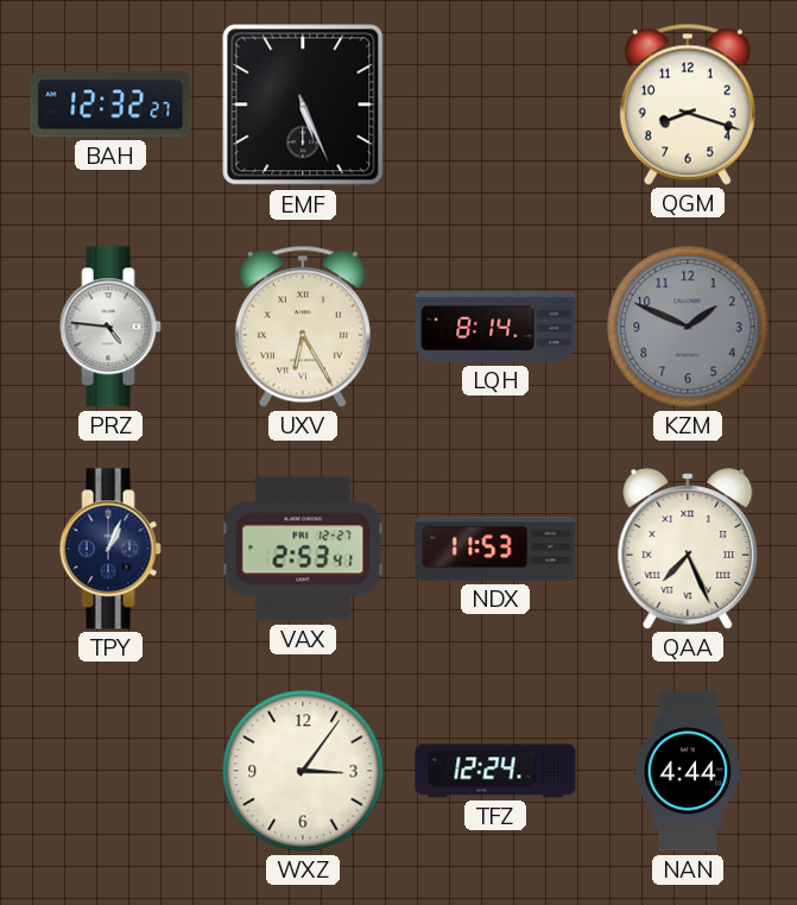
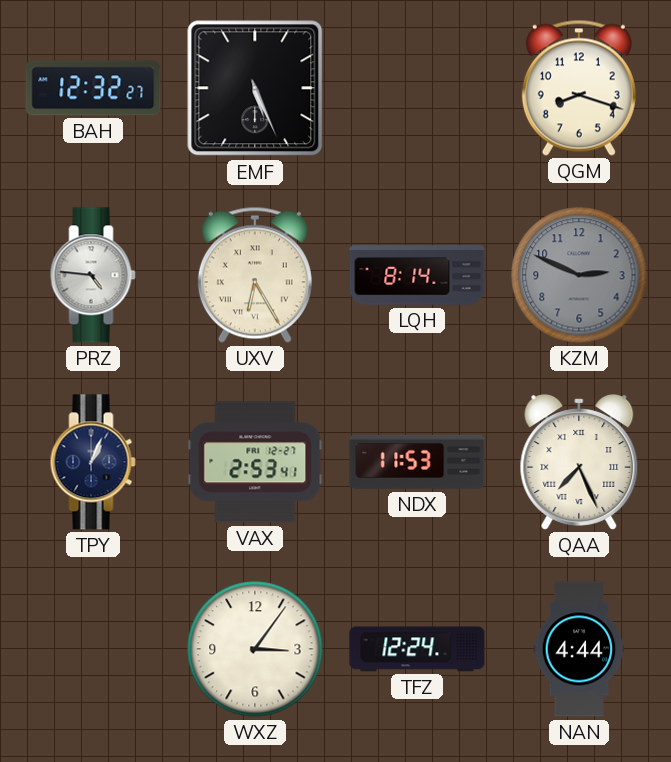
KZM: 1:49 -> 2:49 (579, 275)
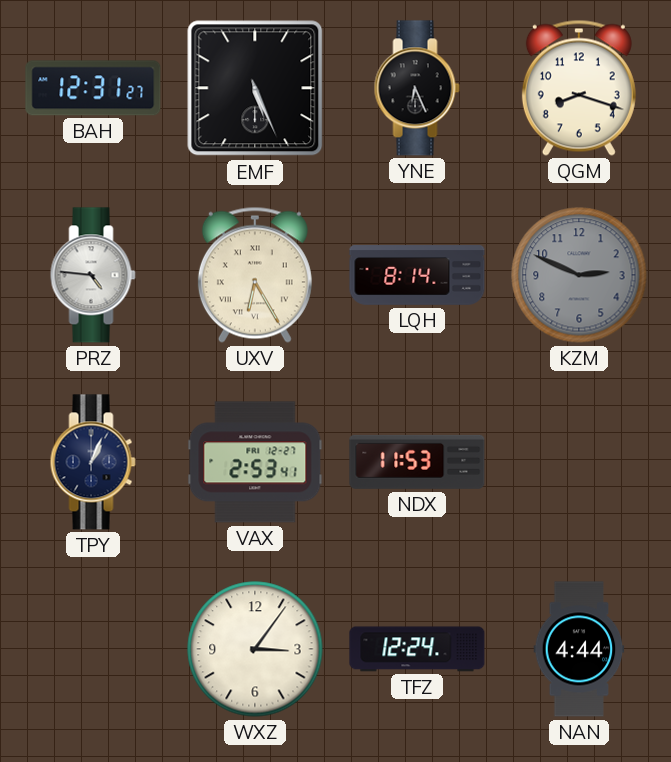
BAH: 12:32 -> 12:31 (93, 88)
YNE: none -> 6:26 (417, 88)
QAA: 7:26 -> none (579, 462)
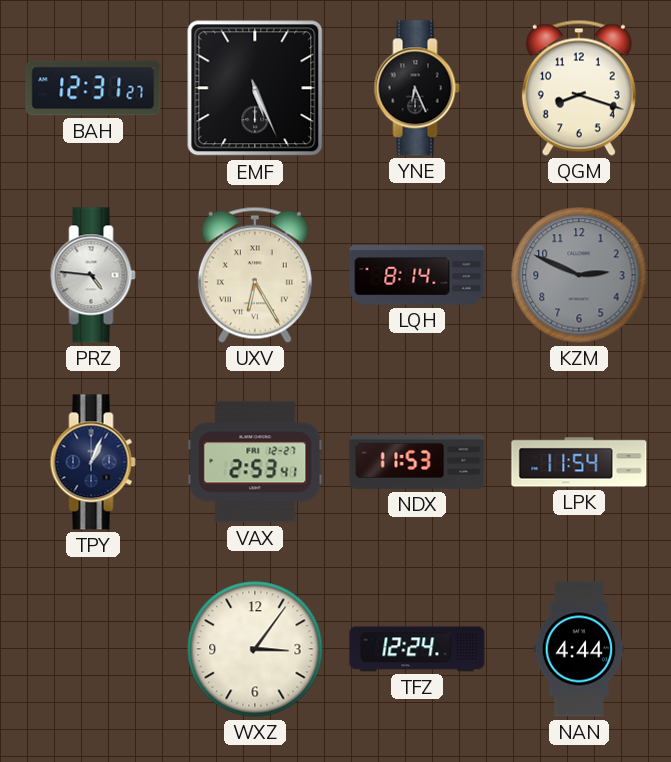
LPK: none -> 11:54 (579, 462)
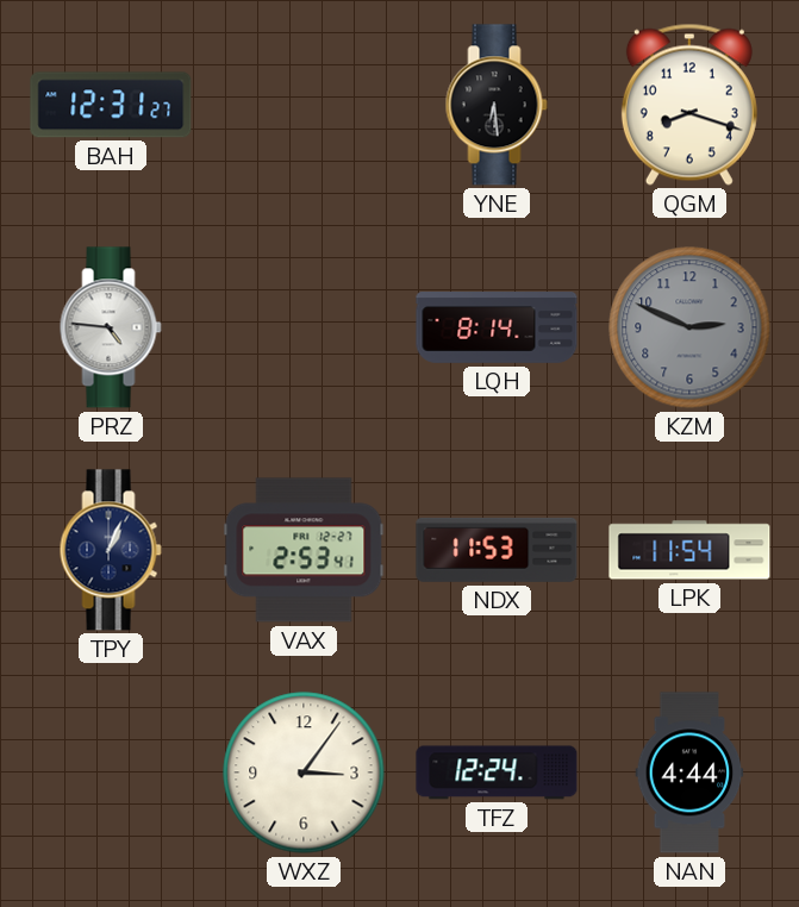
EMF: 5:26 -> none (255, 88)
YNE: 6:26 -> 6:29 (497, 105)
UXV: 6:25 -> none (255, 275)
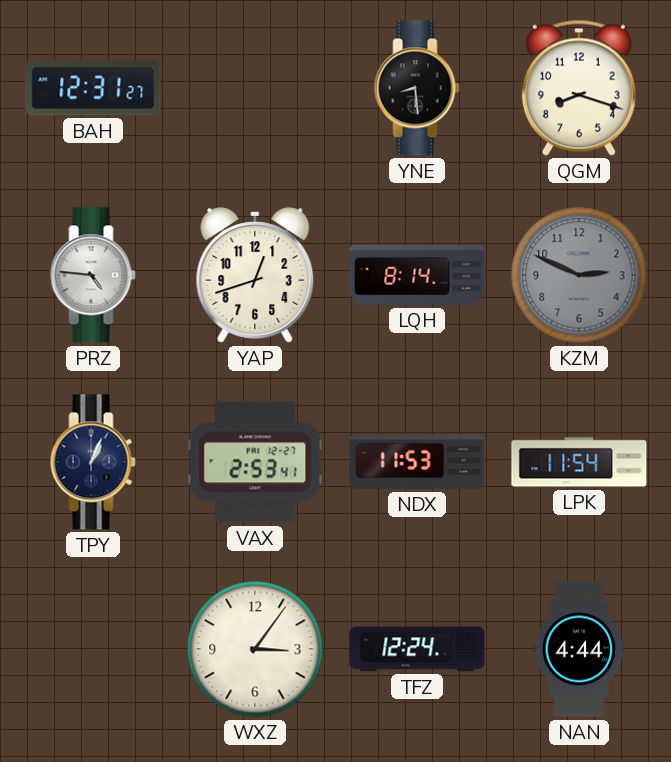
YNE: 6:29 -> 8:29 (417, 88)
YAP: none -> 12:42 (255, 275)
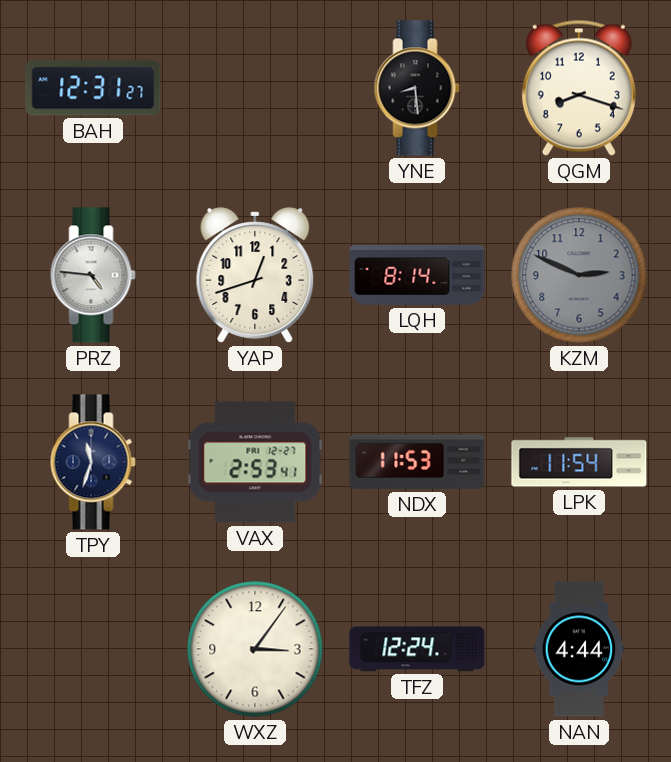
TPY: 1:04 -> 11:33 (93, 462)
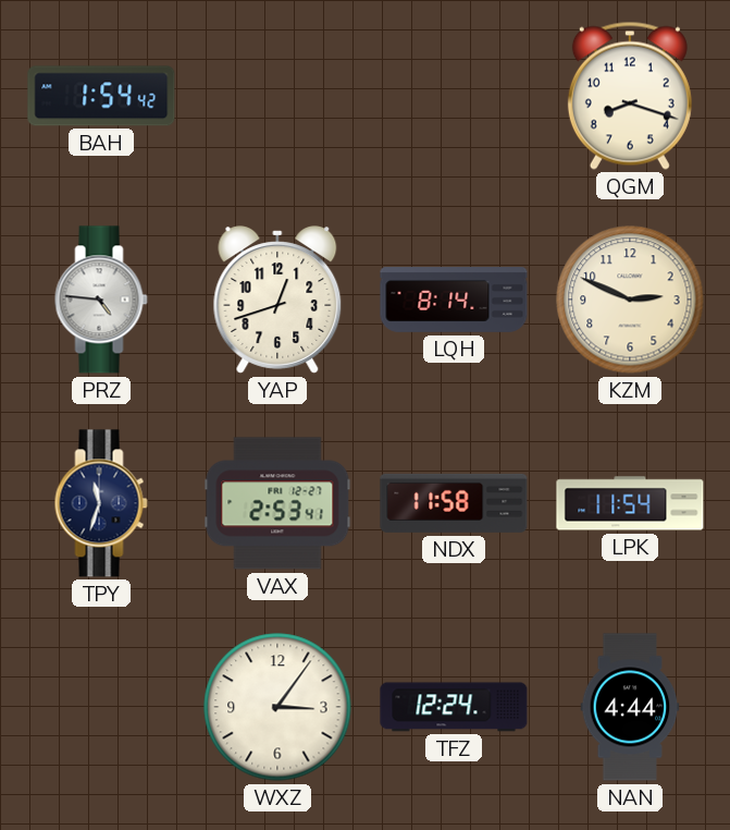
BAH: 12:31 -> 1:54 (101, 96)
YNE: 8:29 -> none (417, 88)
KZM dial: grey -> cream (630, 300)
NDX: 11:53 -> 11:58 (454, 503)
